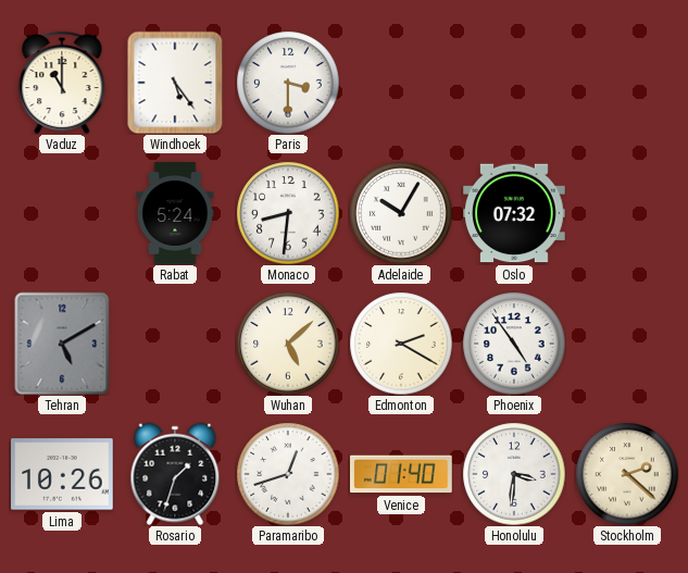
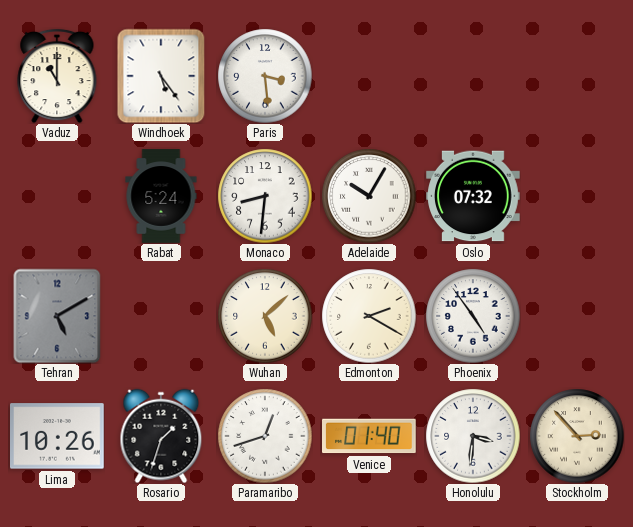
Paris: 3:30 -> 3:29 (265, 76)
Stockholm: 2:22 -> 2:53 (577, 436)
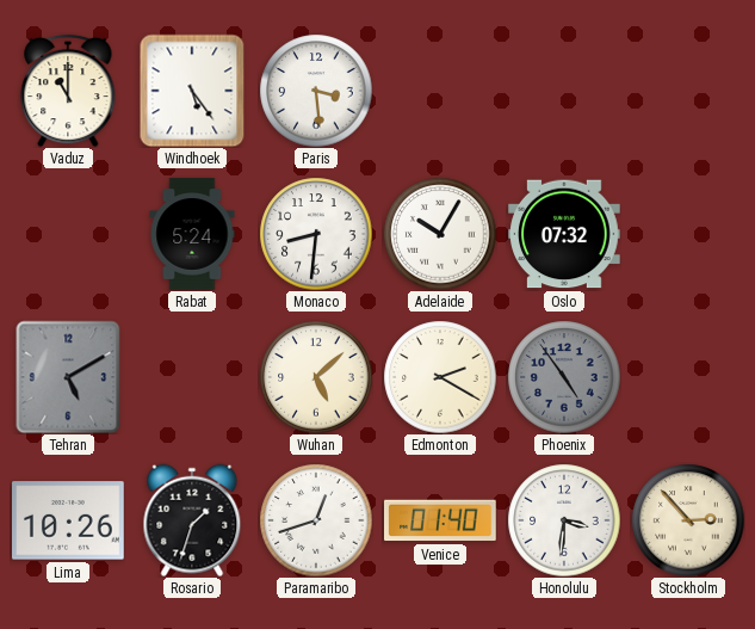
Phoenix dial: white -> grey (564, 377)
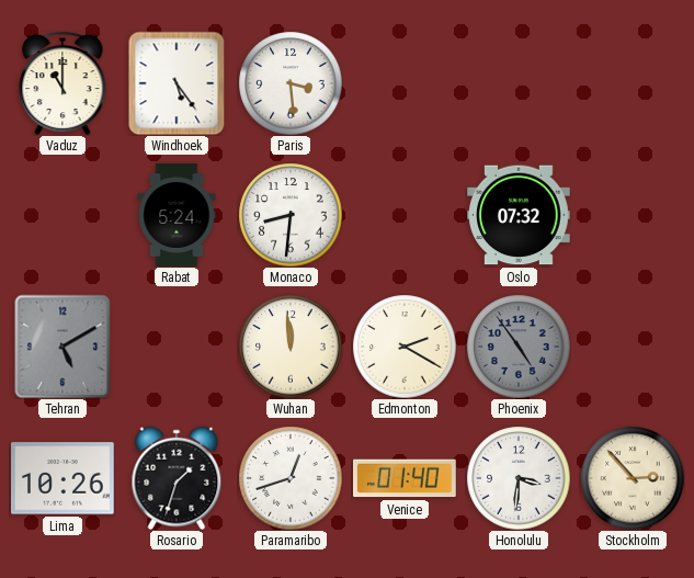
Adelaide: 10:05 -> none (440, 234)
Wuhan: 5:08 -> 11:59 (291, 347)
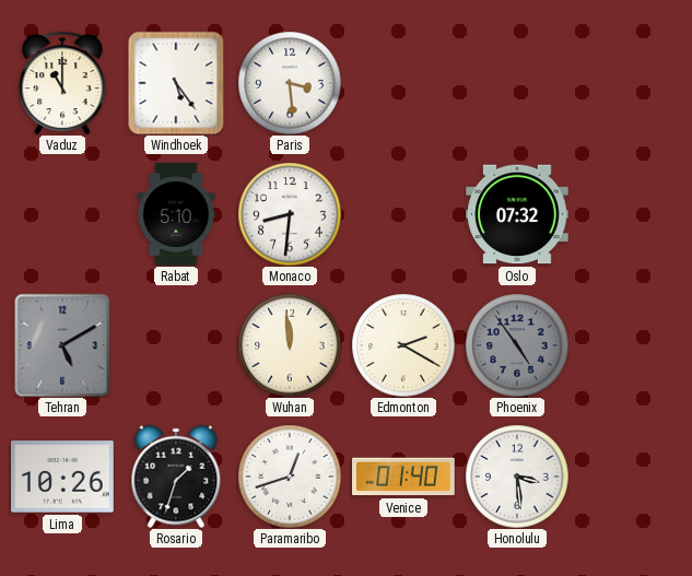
Rabat: 5:24 -> 5:10 (176, 214)
Honolulu: 3:31 -> 3:29 (517, 477)
Stockholm: 2:53 -> none (633, 478)
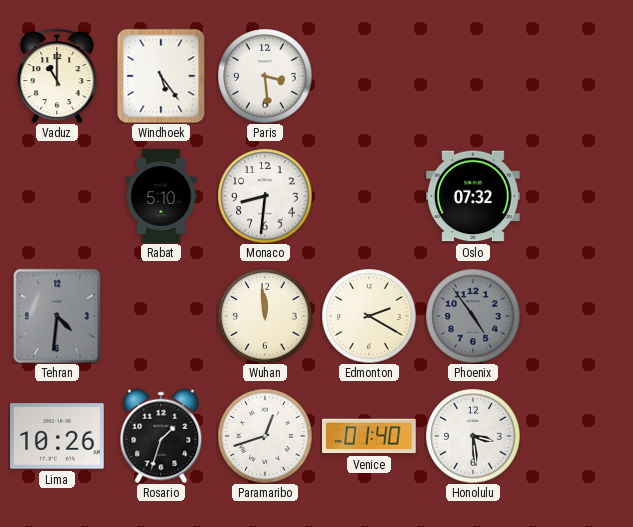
Tehran: 5:10 -> 4:31 (57, 316)
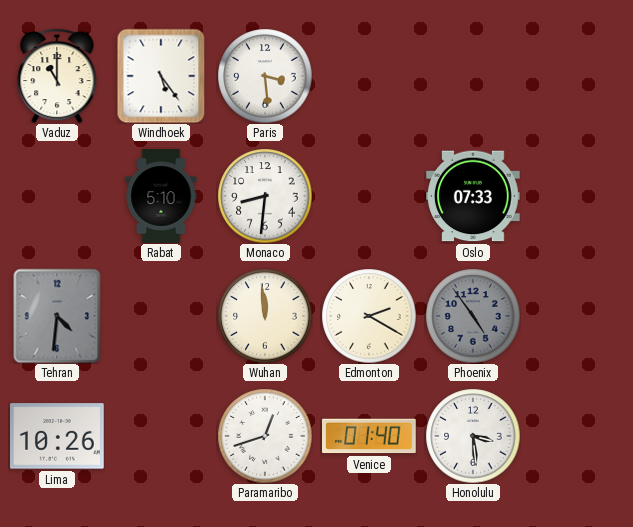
Oslo: 07:32 -> 07:33 (473, 196)
Rosario: 1:33 -> none (161, 436)
